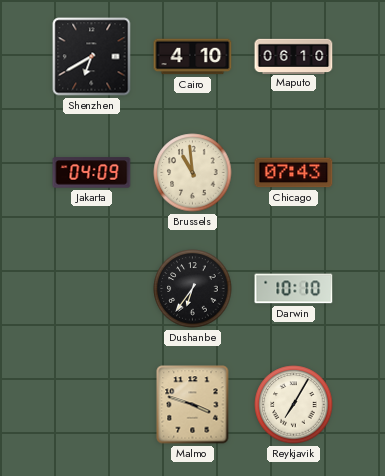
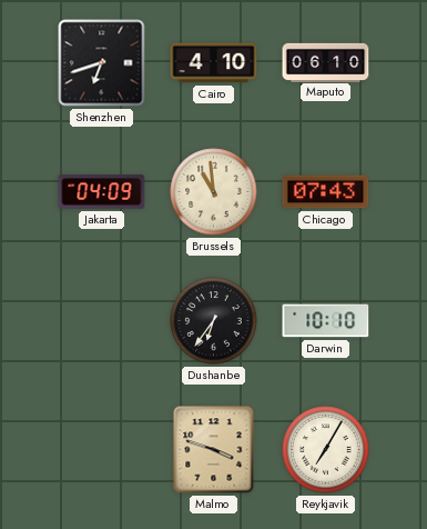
Shenzhen: 6:40 -> 6:42 (102, 63)
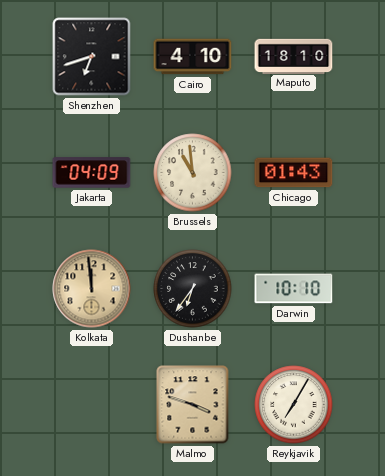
Maputo: 06:10 -> 18:10 (294, 56)
Chicago: 07:43 -> 01:43 (294, 173)
Kolkata: none -> 11:59 (92, 289)
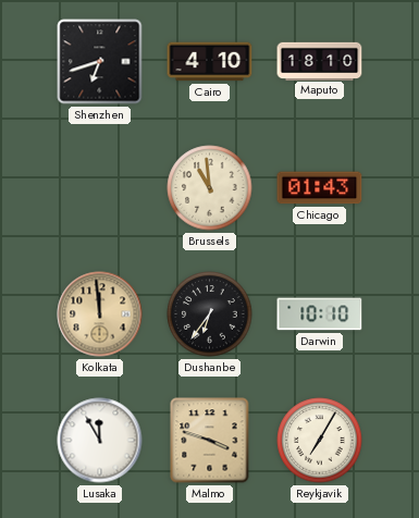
Jakarta: 04:09 -> none (92, 173)
Lusaka: none -> 11:55 (100, 441)
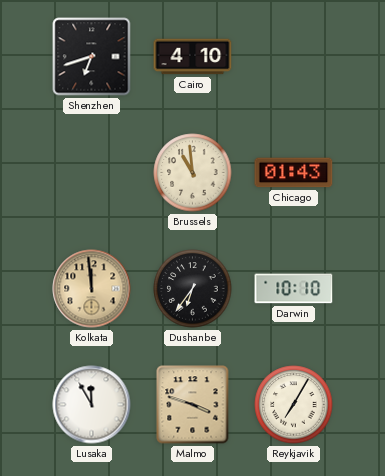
Maputo: 18:10 -> none (320, 61)
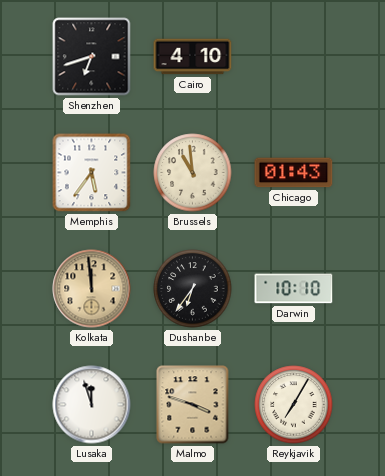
Memphis: none -> 5:36 (92, 173)
Lusaka: 11:55 -> 11:57 (92, 405)
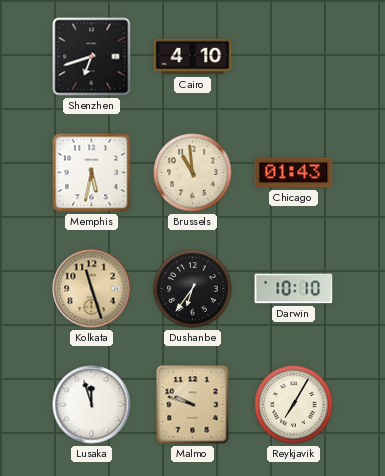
Memphis: 5:36 -> 5:32 (92, 173)
Kolkata: 11:59 -> 11:27 (92, 289)
Malmo: 3:48 -> 9:48 (193, 405)
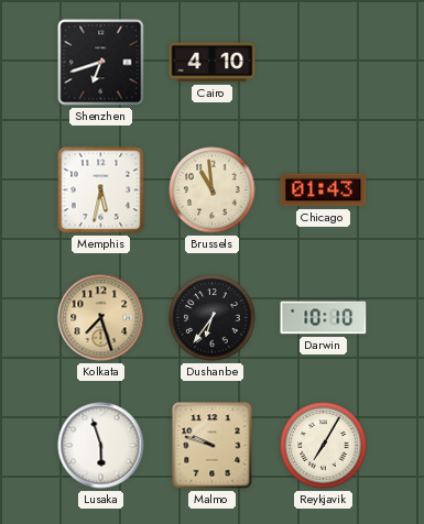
Kolkata: 11:27 -> 7:27 (101, 318)
Lusaka: 11:57 -> 5:57 (101, 446)
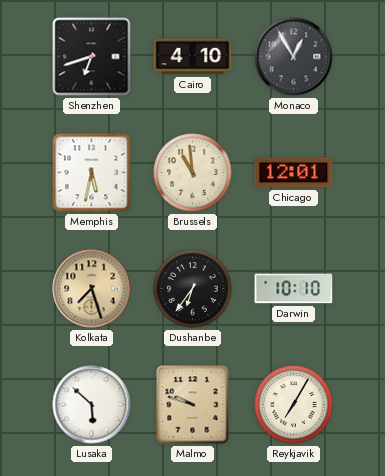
Monaco: none -> 12:55 (294, 57)
Chicago: 01:43 -> 12:01 (294, 173)
Lusaka: 5:57 -> 5:52 (92, 405)
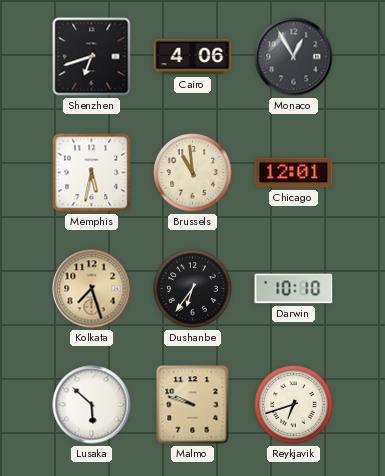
Cairo: 4:10 -> 4:06 (193, 57)
Reykjavik: 7:05 -> 6:42 (294, 405)
